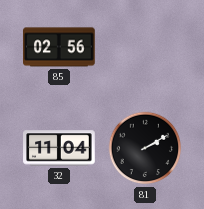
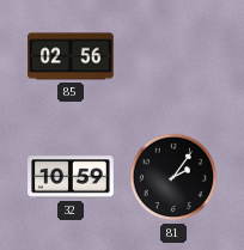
32: 11:04 -> 10:59 (71, 177)
81: 2:10 -> 2:06 (173, 177)
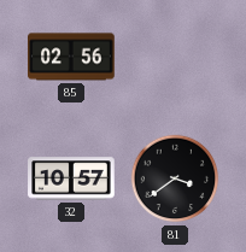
32: 10:59 -> 10:57 (71, 178)
81: 2:06 -> 3:39 (175, 178)
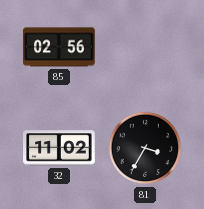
32: 10:57 -> 11:02 (59, 148)
81: 3:39 -> 3:35 (145, 148)
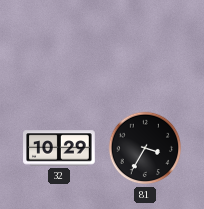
85: 02:56 -> none (60, 47)
32: 11:02 -> 10:29 (59, 148)
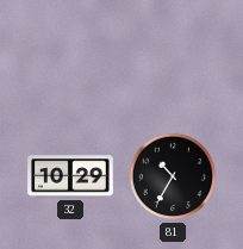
81: 3:35 -> 10:35 (173, 176)
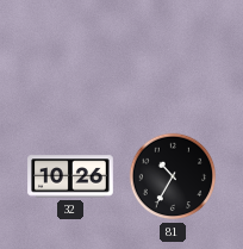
32: 10:29 -> 10:26 (70, 176)
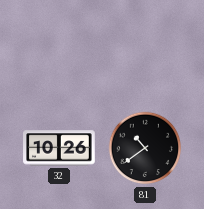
81: 10:35 -> 10:39 (145, 148)
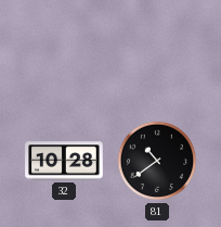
32: 10:26 -> 10:28 (64, 161)
